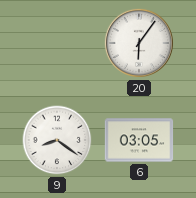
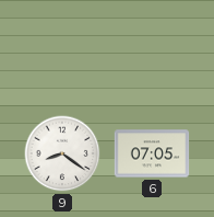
20: 6:06 -> none (139, 43)
6: 03:05 -> 07:05 (152, 153)
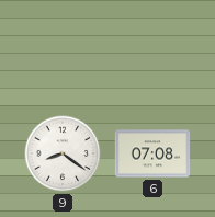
6: 07:05 -> 07:08 (152, 153)
